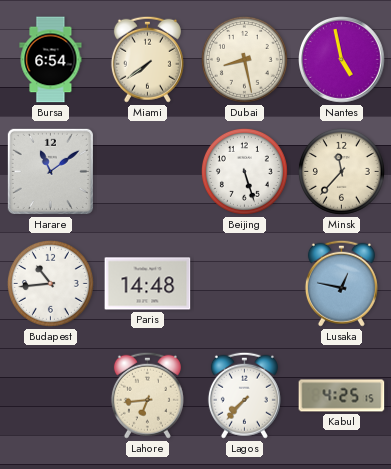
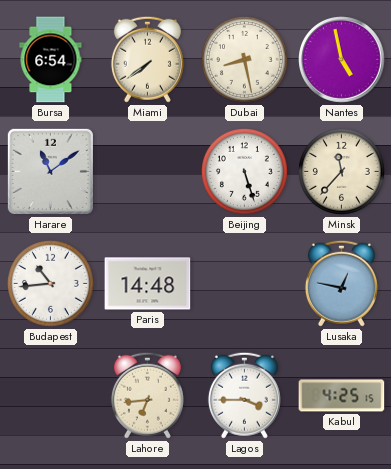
Lagos: 7:37 -> 3:45 (244, 395)
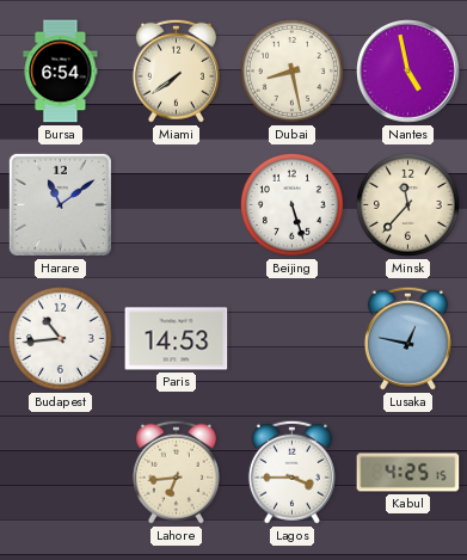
Paris: 14:48 -> 14:53 (177, 339)
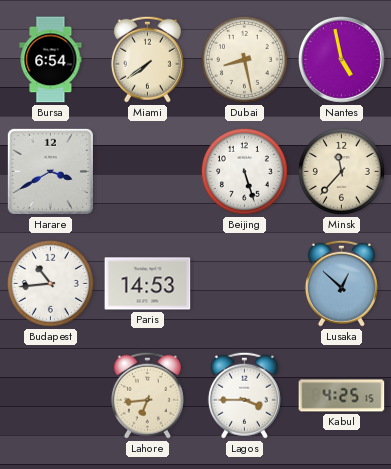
Harare: 11:09 -> 3:40 (50, 171)
Lusaka: 12:47 -> 12:52 (341, 283)
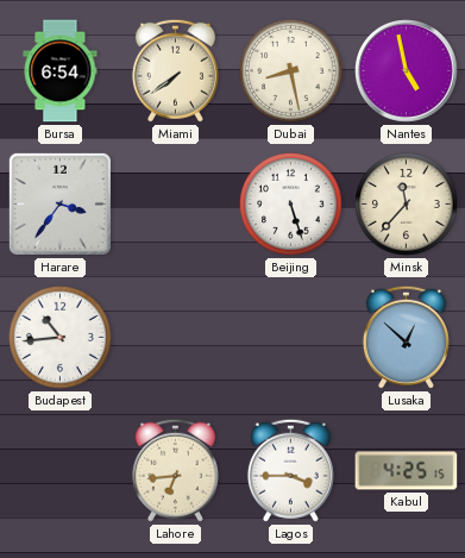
Harare: 3:40 -> 3:36 (59, 203)
Paris: 14:53 -> none (148, 284)
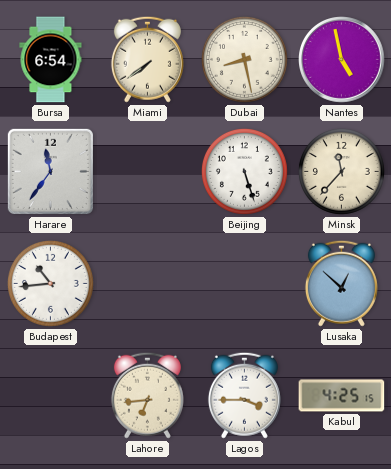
Harare: 3:36 -> 11:36 (50, 171)
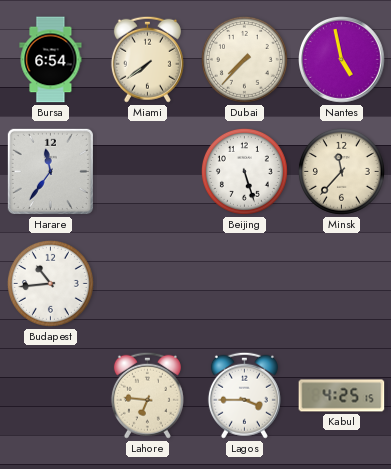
Dubai: 8:28 -> 7:37 (244, 59)
Lusaka: 12:52 -> none (341, 283)
Lahore: 6:44 -> 6:46 (147, 395)
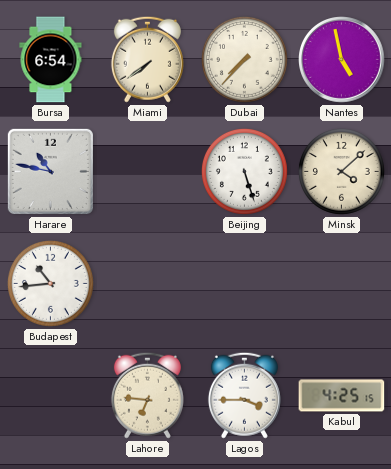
Harare: 11:36 -> 10:47 (50, 171)
Minsk: 11:37 -> 4:08 (341, 171)
